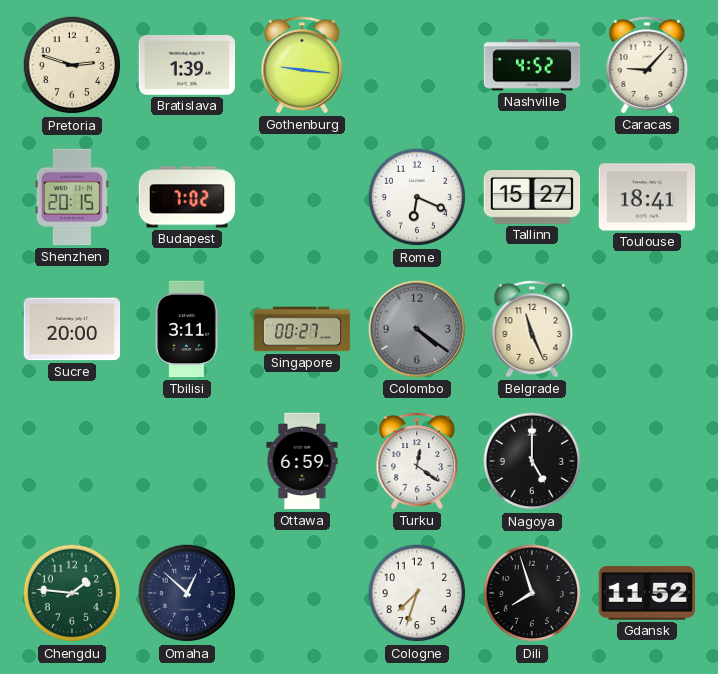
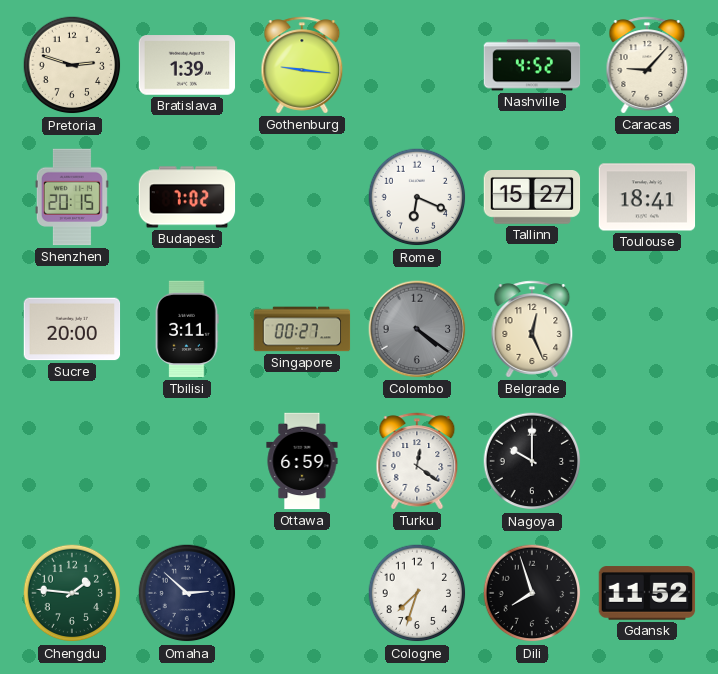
Belgrade: 11:26 -> 12:26 (532, 329)
Nagoya: 5:00 -> 10:00 (532, 461)
Omaha: 12:52 -> 2:52 (187, 593)
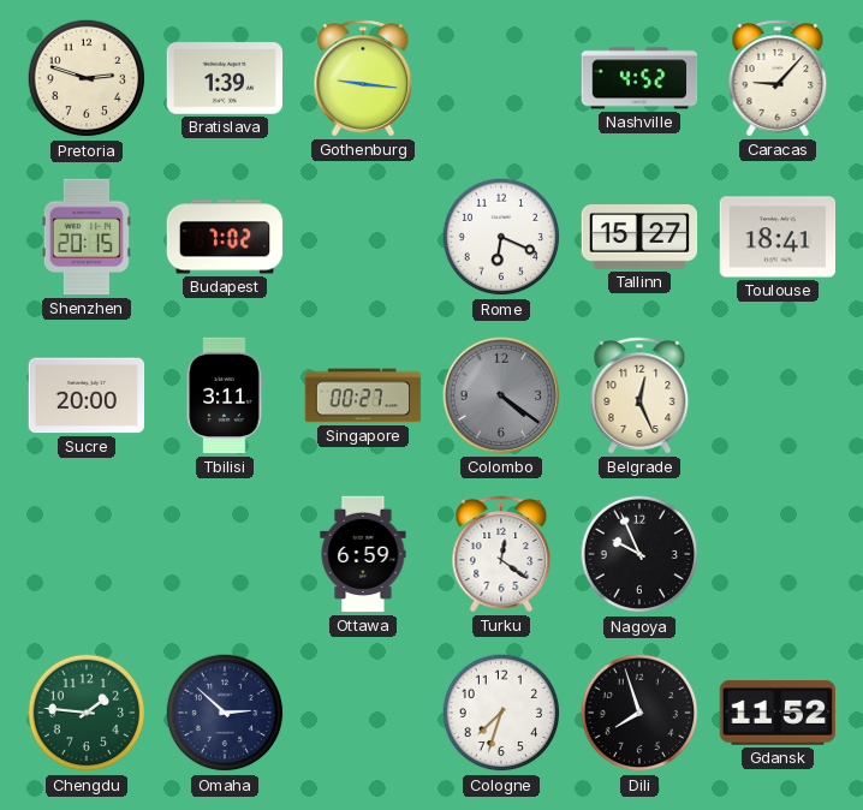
Nagoya: 10:00 -> 9:56 (639, 554)
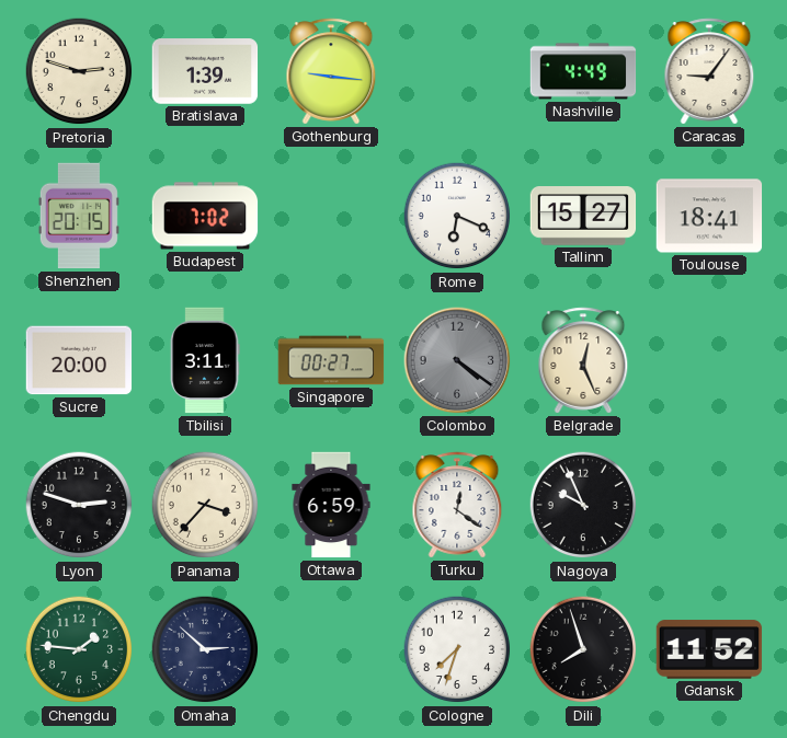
Nashville: 4:52 -> 4:49 (583, 71)
Caracas: 9:07 -> 9:06 (709, 71)
Lyon: none -> 2:48 (79, 505)
Panama: none -> 3:37 (205, 505)
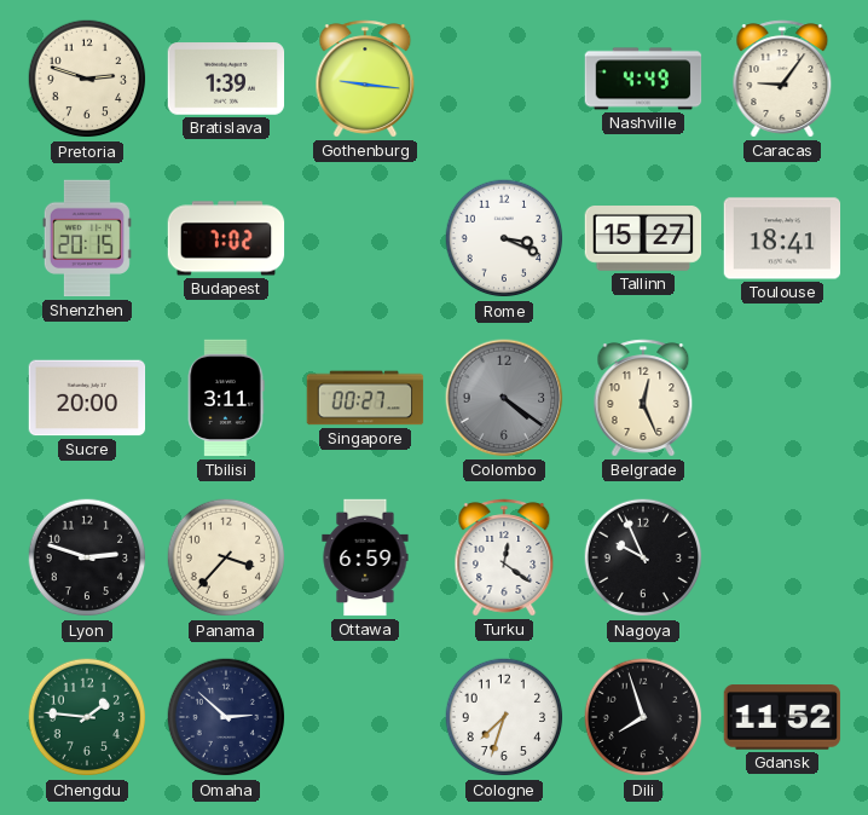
Rome: 6:19 -> 3:19 (504, 238)
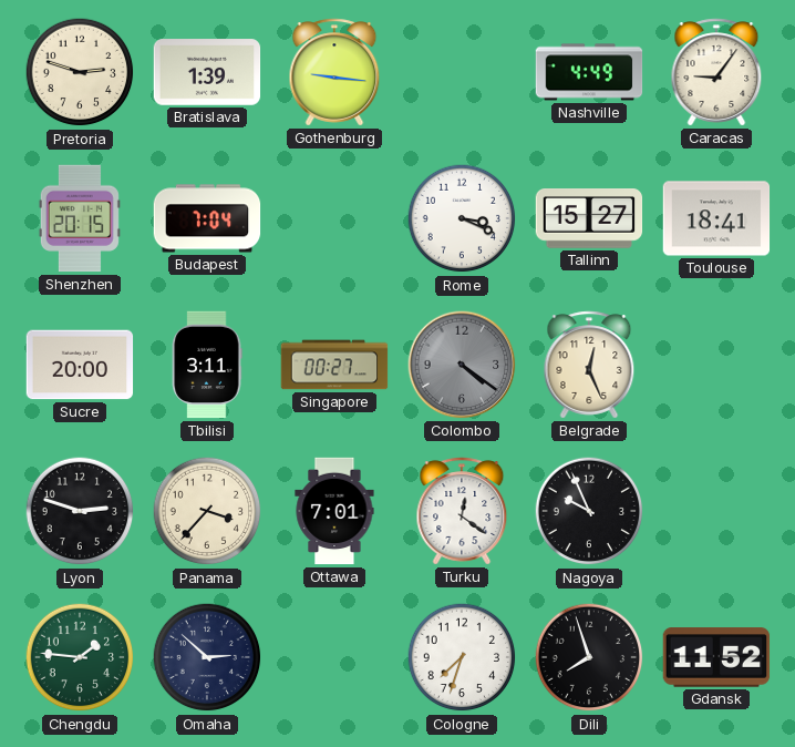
Budapest: 7:02 -> 7:04 (207, 218)
Ottawa: 6:59 -> 7:01 (334, 511)
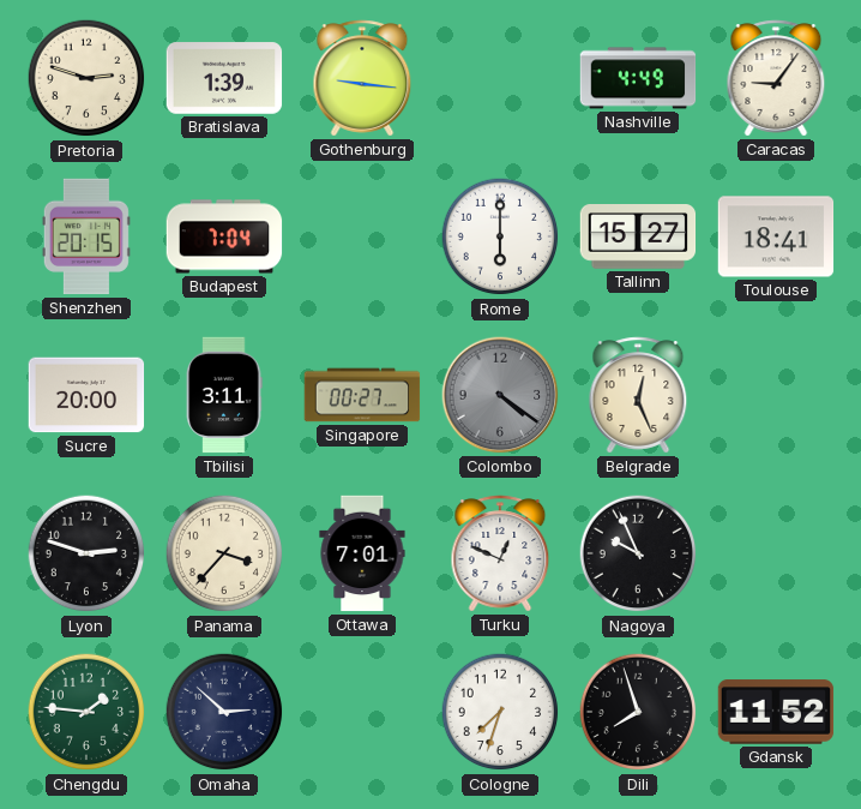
Rome: 3:19 -> 6:00 (500, 236)
Turku: 12:21 -> 12:49 (500, 553)
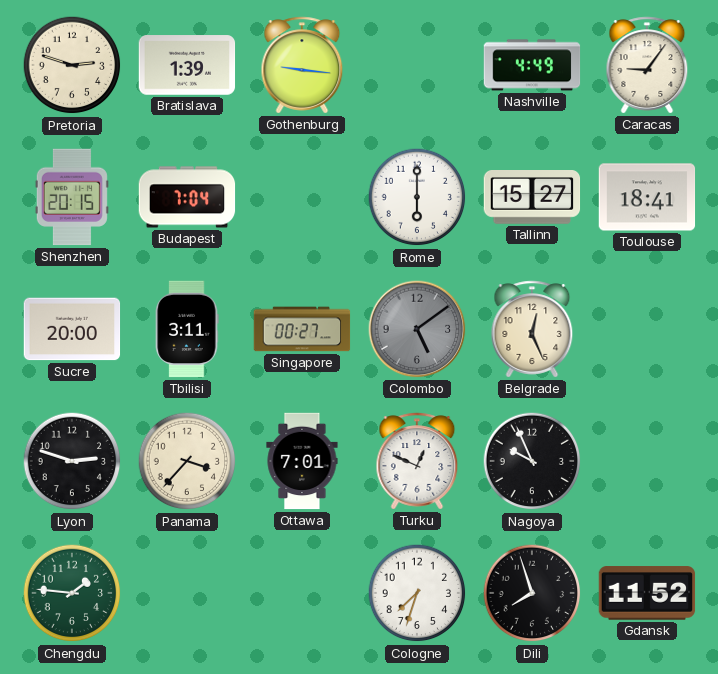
Colombo: 4:21 -> 5:09 (417, 329)
Omaha: 2:52 -> none (224, 712)
